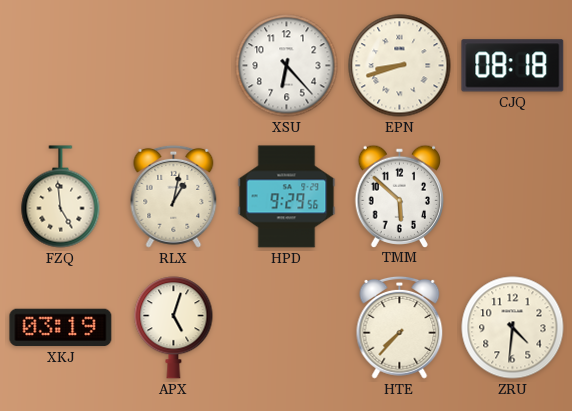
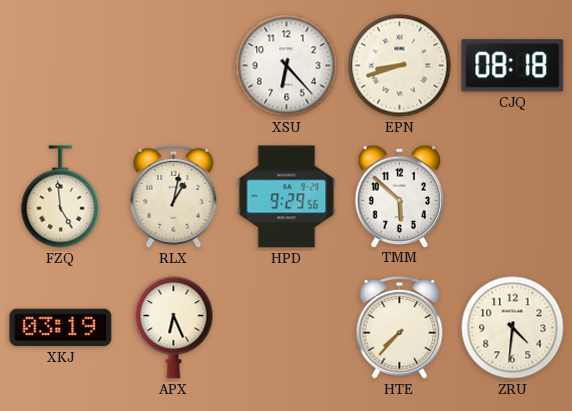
APX: 5:03 -> 6:26 (174, 328)
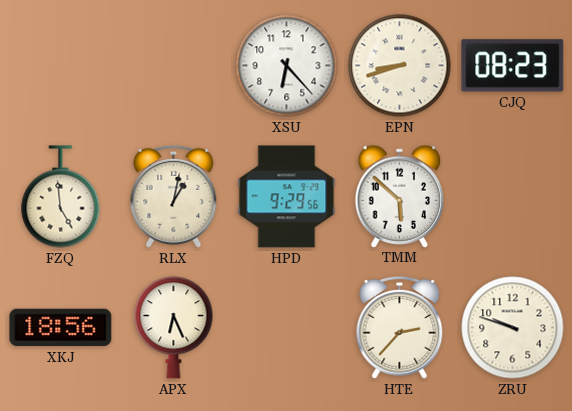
CJQ: 08:18 -> 08:23 (513, 66)
XKJ: 03:19 -> 18:56 (61, 328)
HTE: 7:37 -> 2:37 (400, 327)
ZRU: 4:31 -> 9:48 (513, 328)
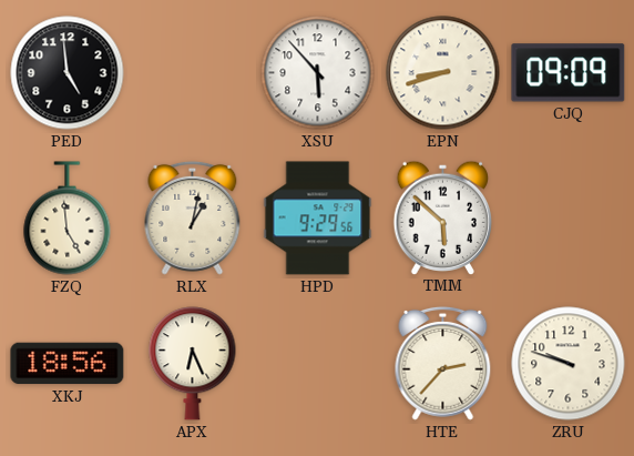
PED: none -> 4:59 (68, 73)
XSU: 6:23 -> 5:53 (318, 73)
CJQ: 08:23 -> 09:09 (569, 73)
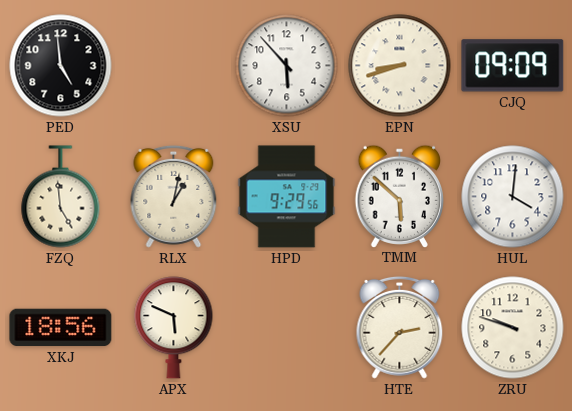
HUL: none -> 4:01 (513, 197)
APX: 6:26 -> 5:49 (174, 328)
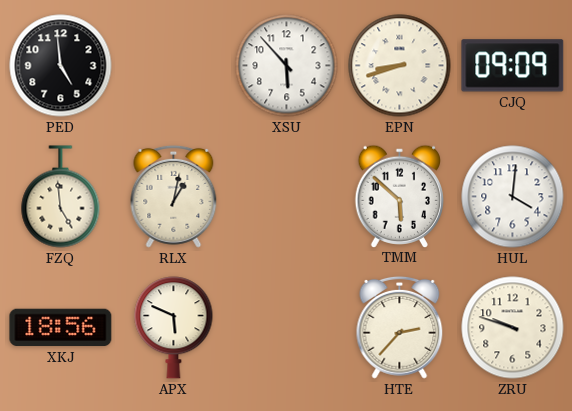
HPD: 9:29 -> none (287, 197)
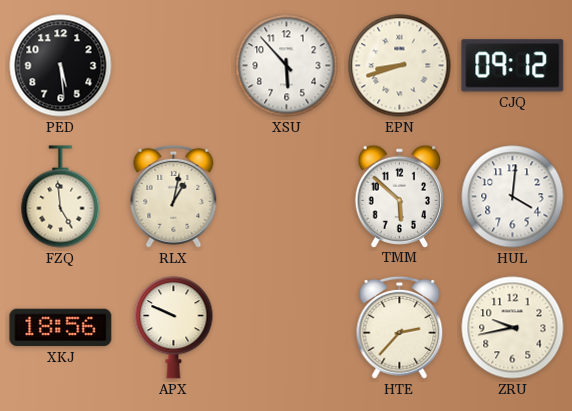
PED: 4:59 -> 5:29 (61, 66)
CJQ: 09:09 -> 09:12 (513, 66)
APX: 5:49 -> 9:49 (174, 328)
ZRU: 9:48 -> 9:43 (513, 328)
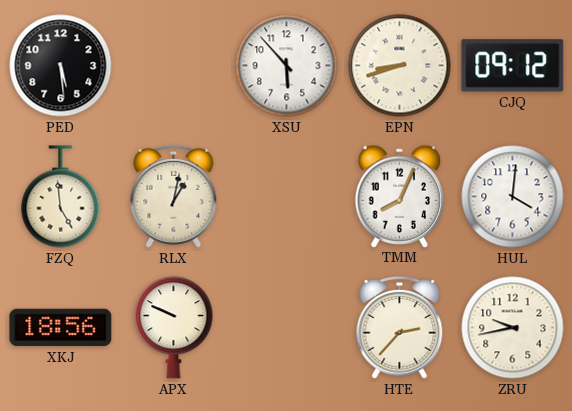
TMM: 5:52 -> 8:04 (399, 196)
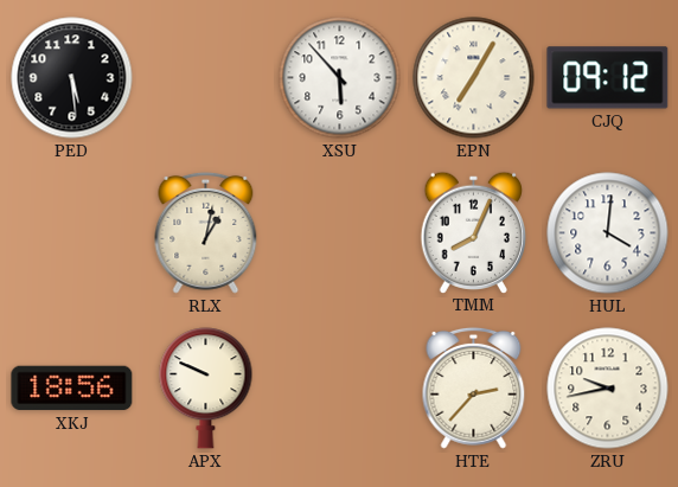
EPN: 8:42 -> 7:05 (474, 78)
FZQ: 4:59 -> none (61, 197)
